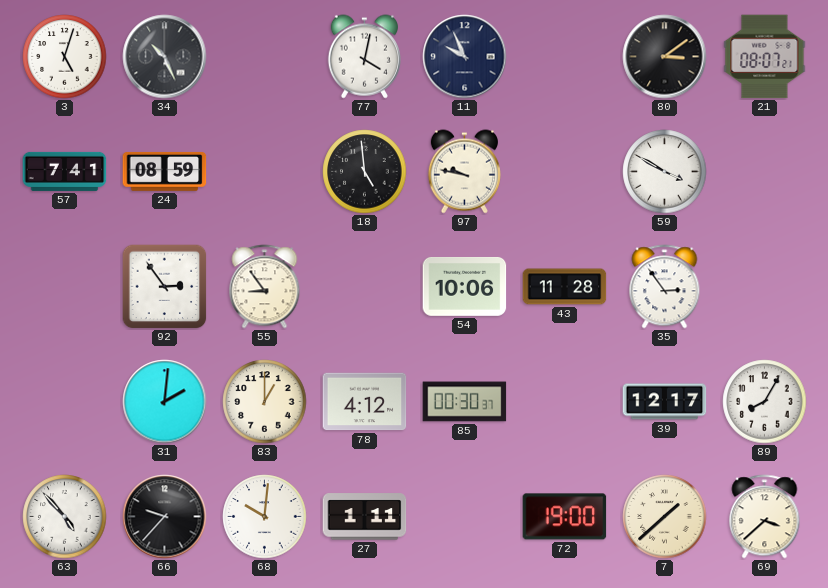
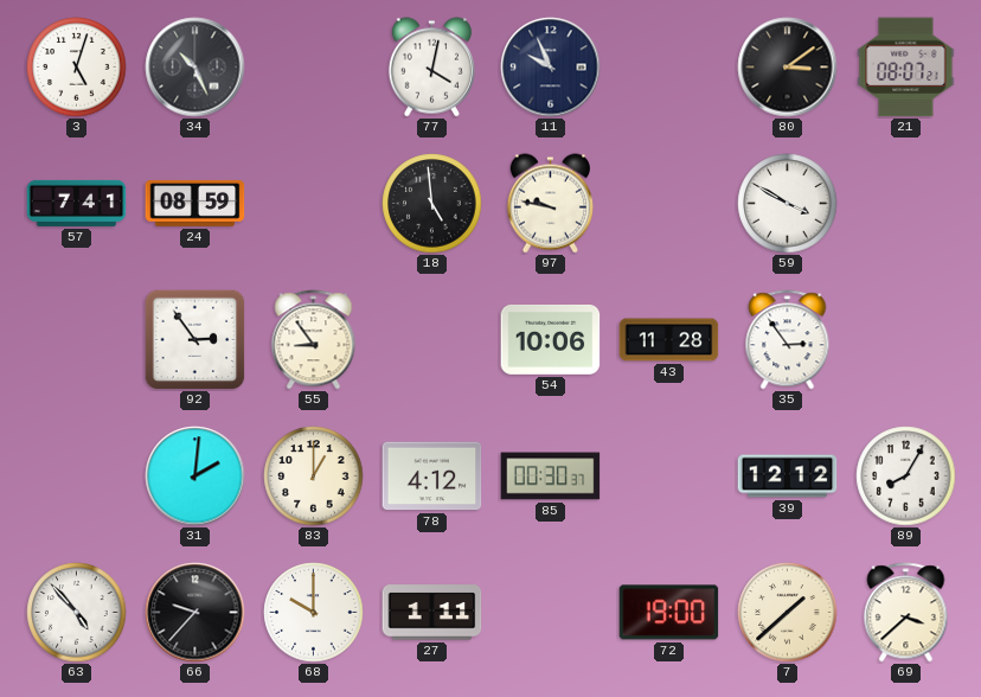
39: 12:17 -> 12:12 (788, 477)
68: 10:01 -> 10:00 (314, 613)
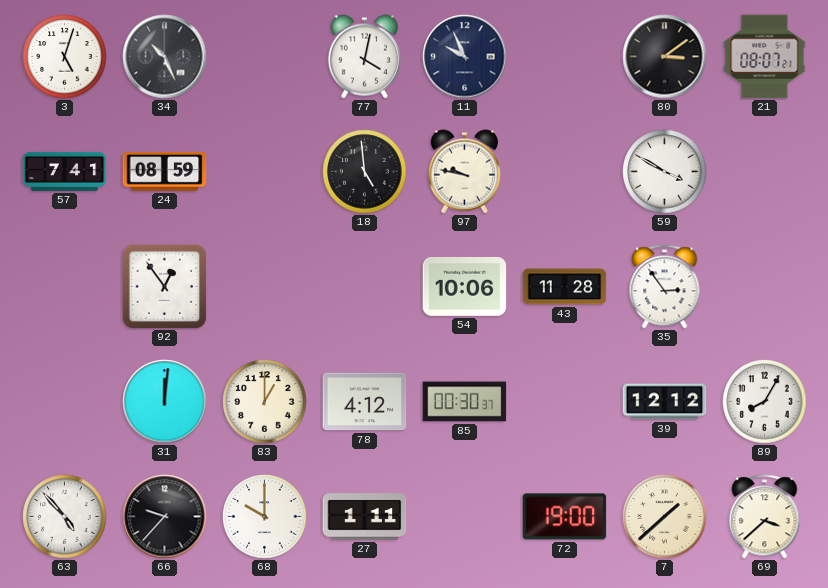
92: 2:54 -> 12:54 (164, 286)
55: 8:54 -> none (314, 340)
31: 2:01 -> 12:01 (165, 402)
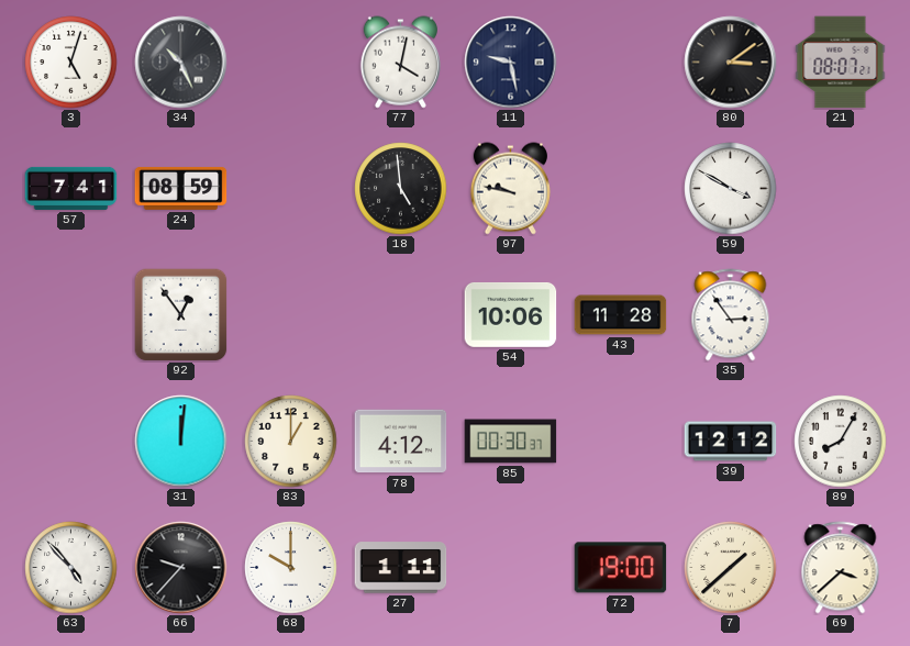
11: 9:56 -> 9:28 (511, 63)
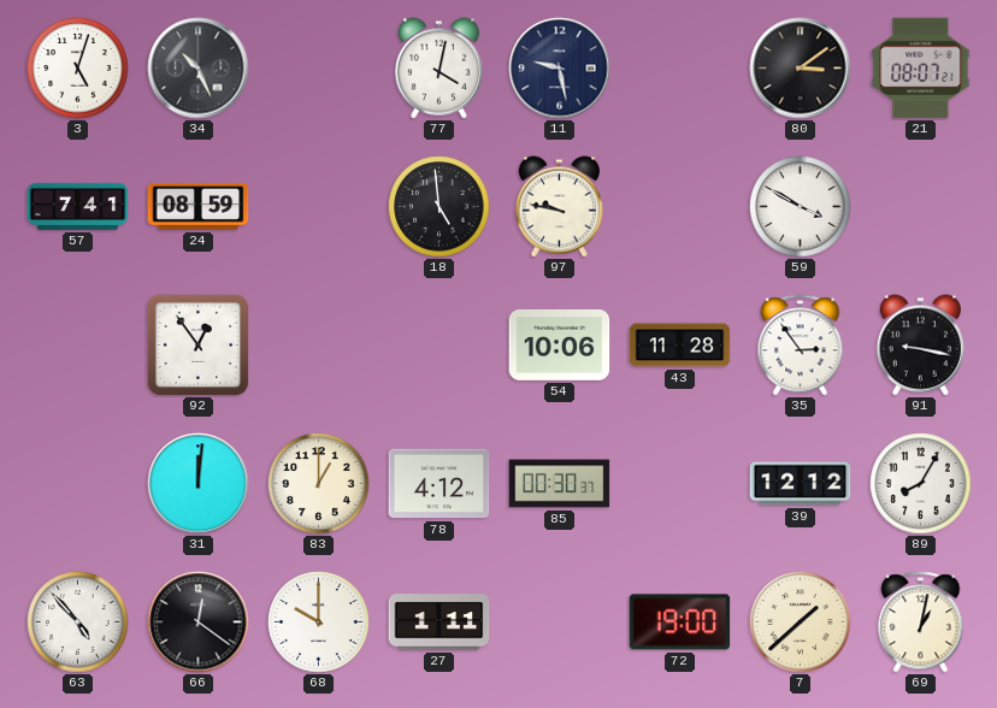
91: none -> 9:17 (920, 346)
66: 9:37 -> 12:21 (199, 623)
69: 3:38 -> 1:02 (921, 623)
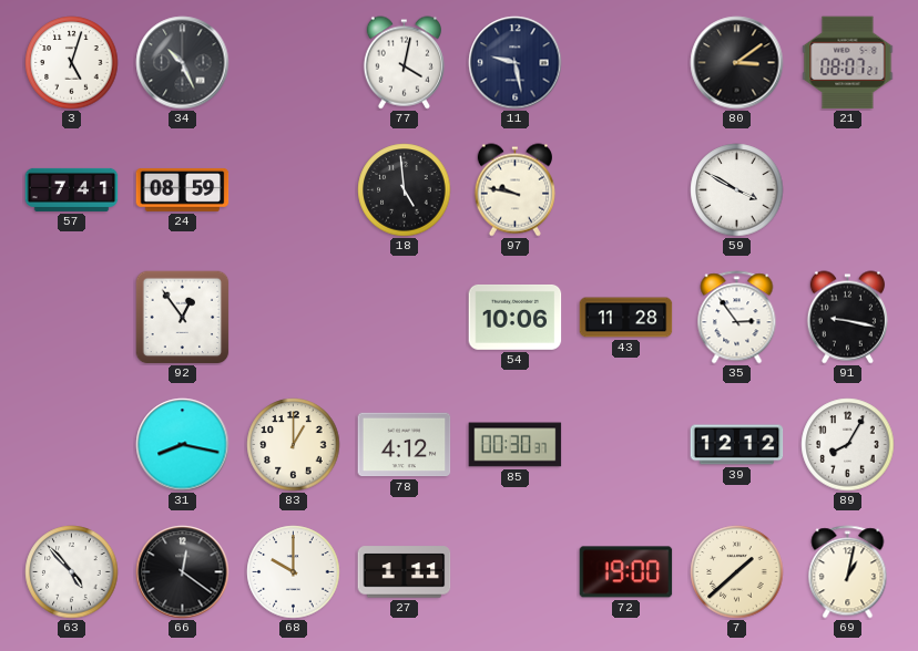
31: 12:01 -> 8:17 (183, 445)
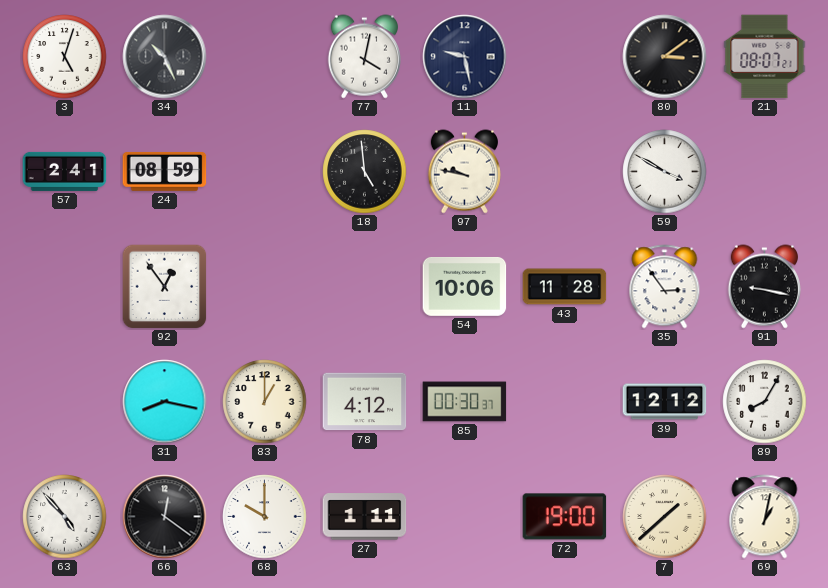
57: 7:41 -> 2:41 (65, 171)
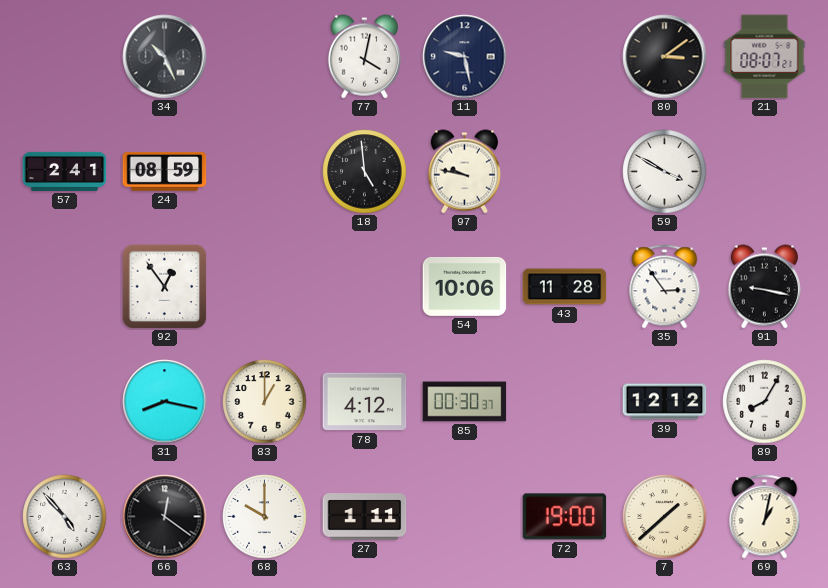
3: 5:03 -> none (65, 57)
